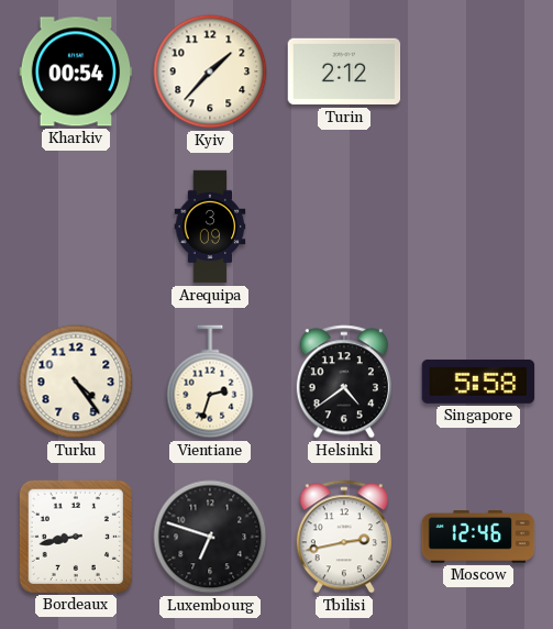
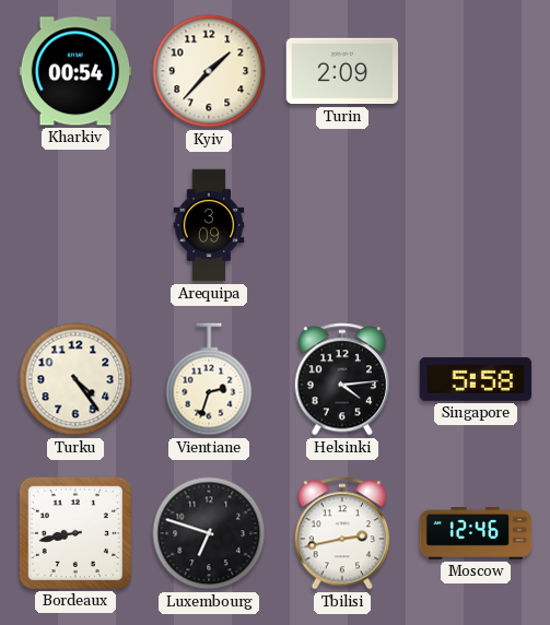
Turin: 2:12 -> 2:09 (342, 71)
Helsinki: 4:39 -> 4:14 (342, 379)
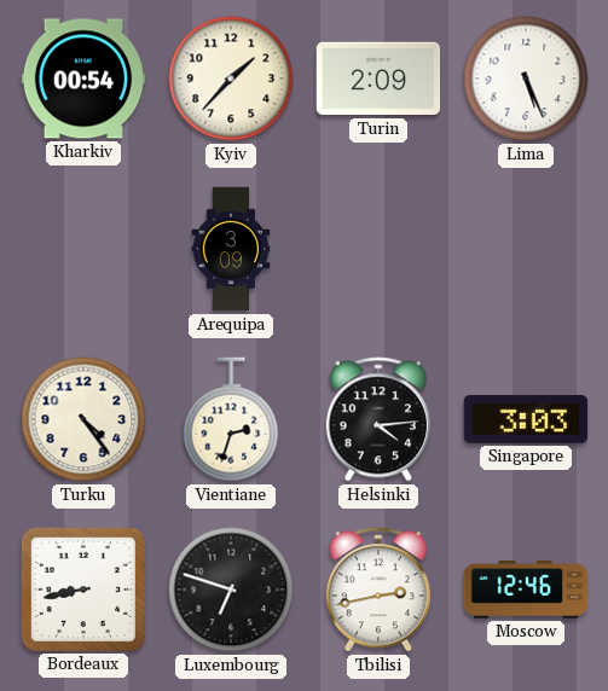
Lima: none -> 5:26 (526, 79)
Singapore: 5:58 -> 3:03 (526, 419)
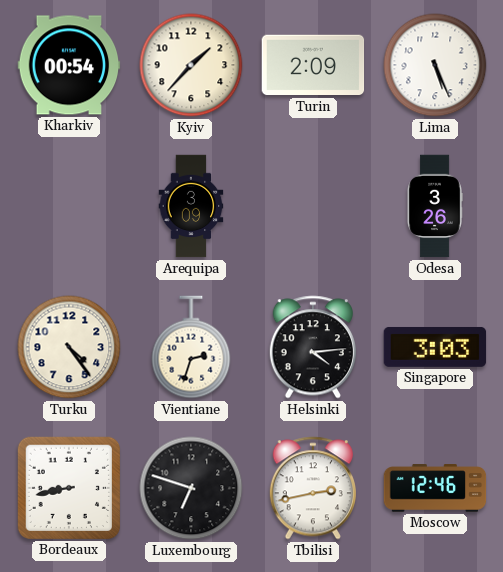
Odesa: none -> 3:26 (435, 206)
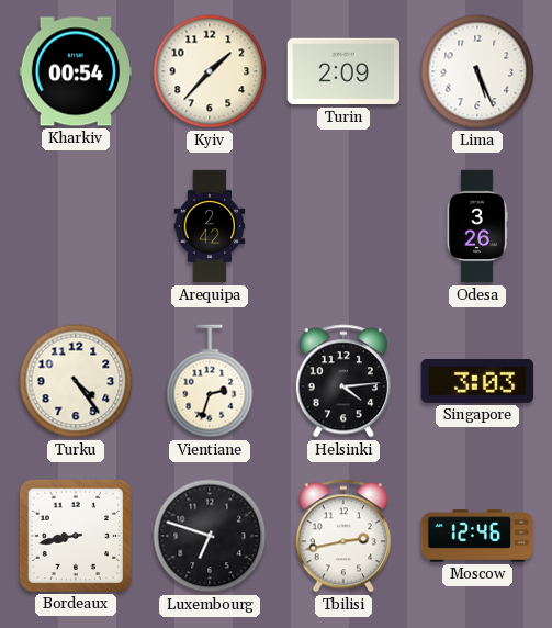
Arequipa: 3:09 -> 2:42 (210, 226)
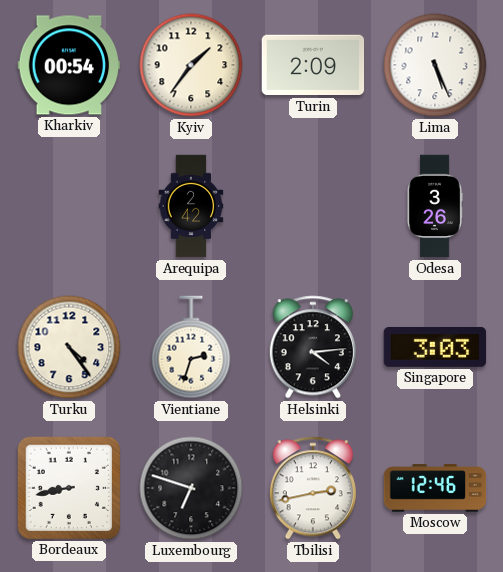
Kyiv: 1:37 -> 1:36 (191, 65)
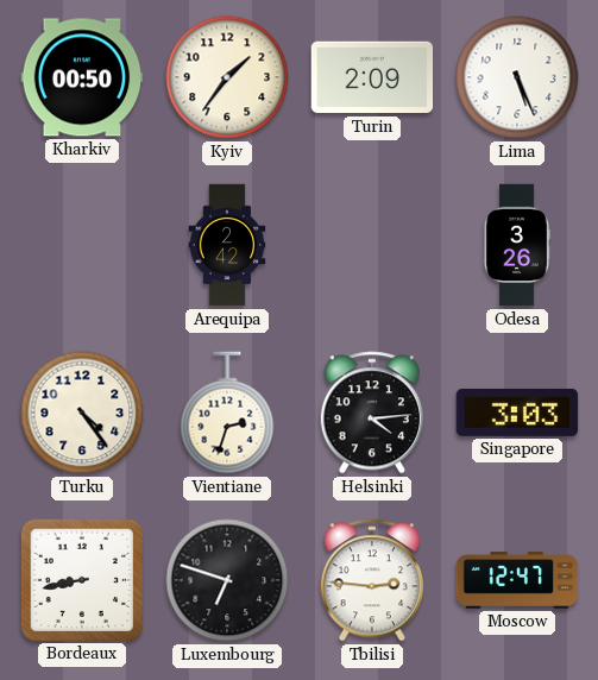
Kharkiv: 00:54 -> 00:50 (82, 77)
Tbilisi: 2:43 -> 2:46 (372, 580)
Moscow: 12:46 -> 12:47 (517, 580)
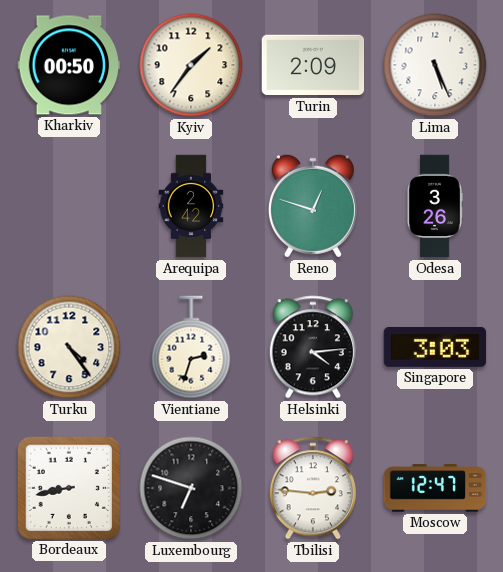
Reno: none -> 12:48 (313, 206)
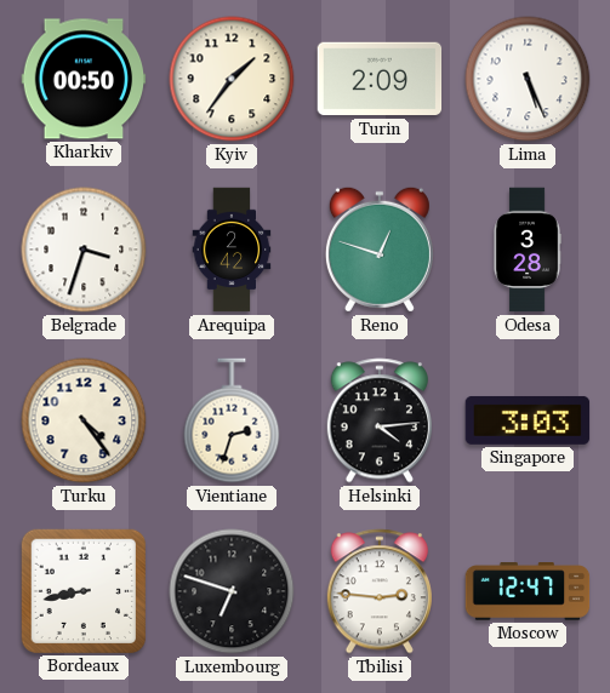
Belgrade: none -> 3:33 (84, 250)
Odesa: 3:26 -> 3:28 (528, 250)
